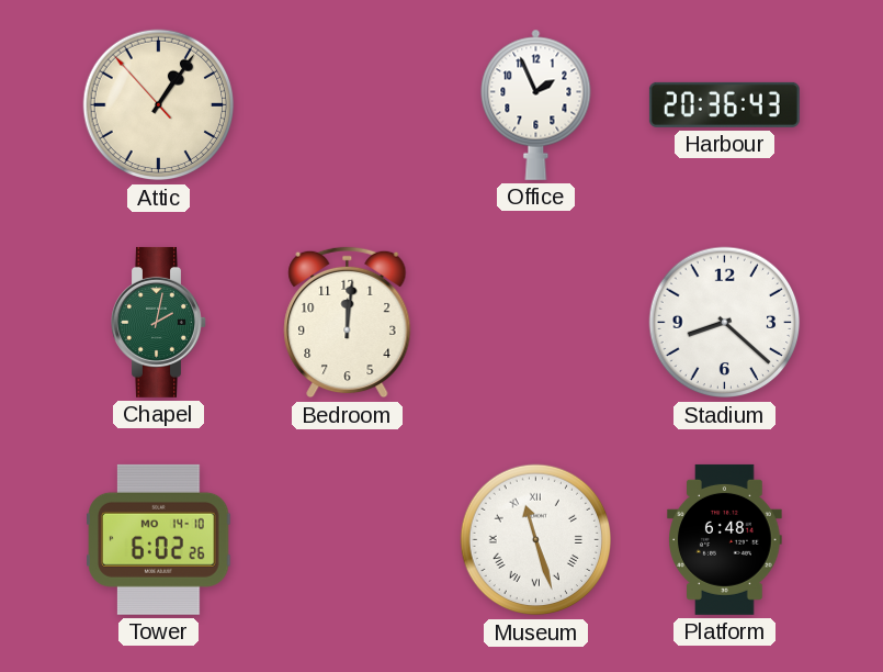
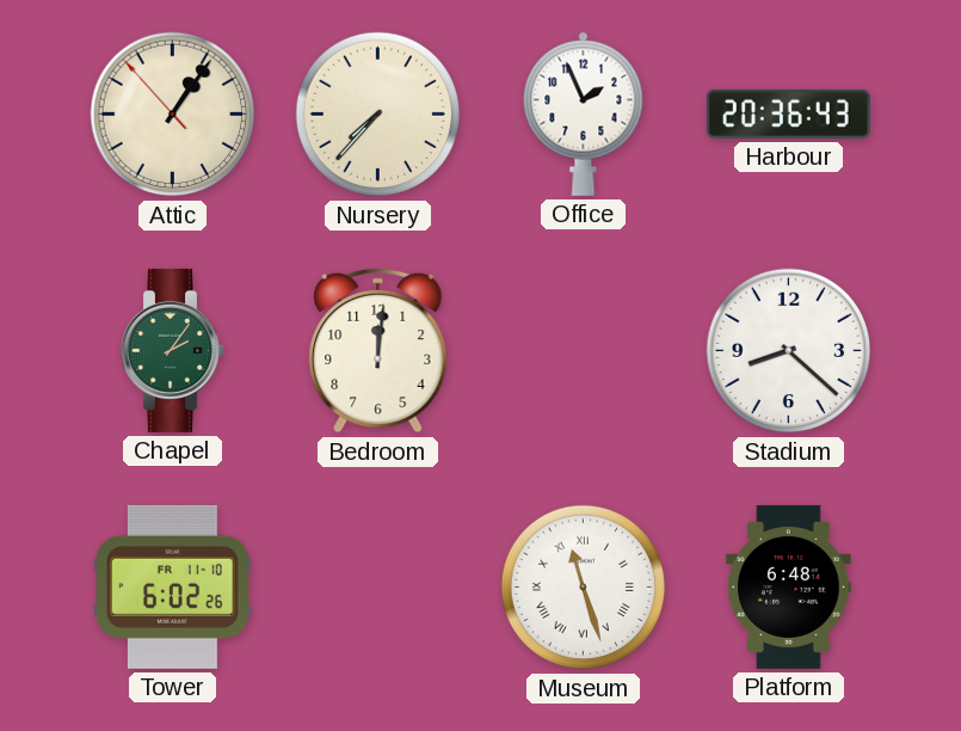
Nursery: none -> 7:37 (378, 115)
Chapel: 2:02 -> 2:06 (173, 350)
Tower date: MO 14-10 -> FR 11-10 (173, 586)
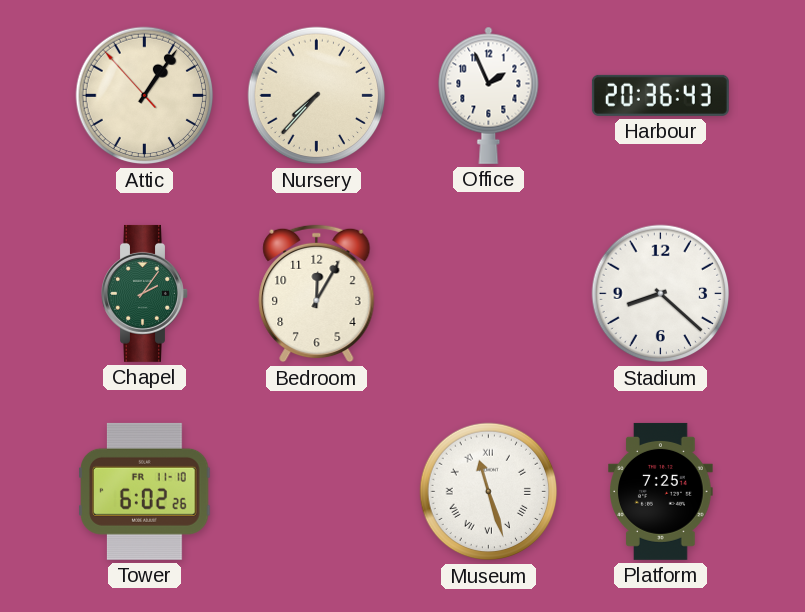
Bedroom: 12:01 -> 12:05 (317, 294)
Platform: 6:48 -> 7:25 (661, 491)
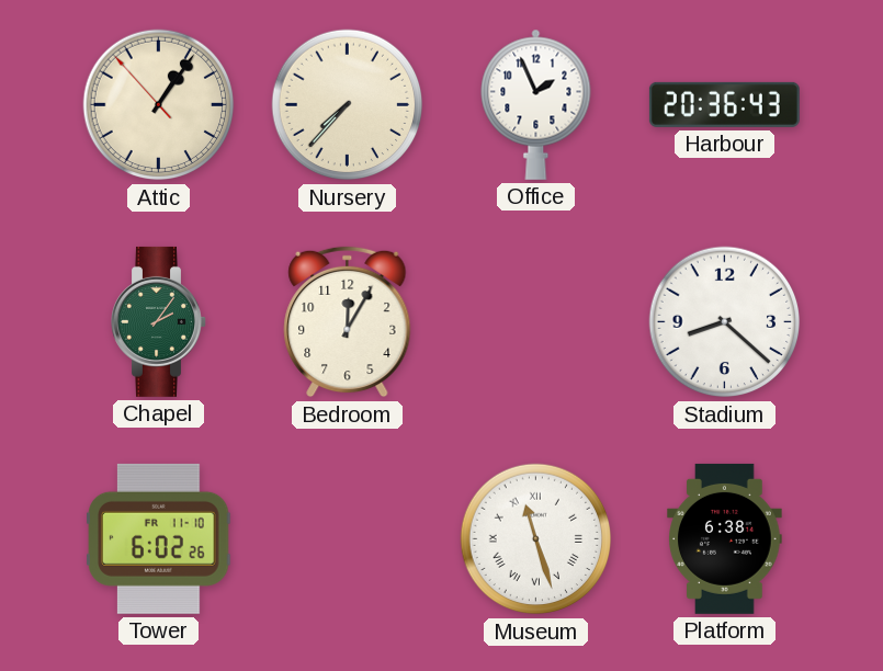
Platform: 7:25 -> 6:38 (725, 538)
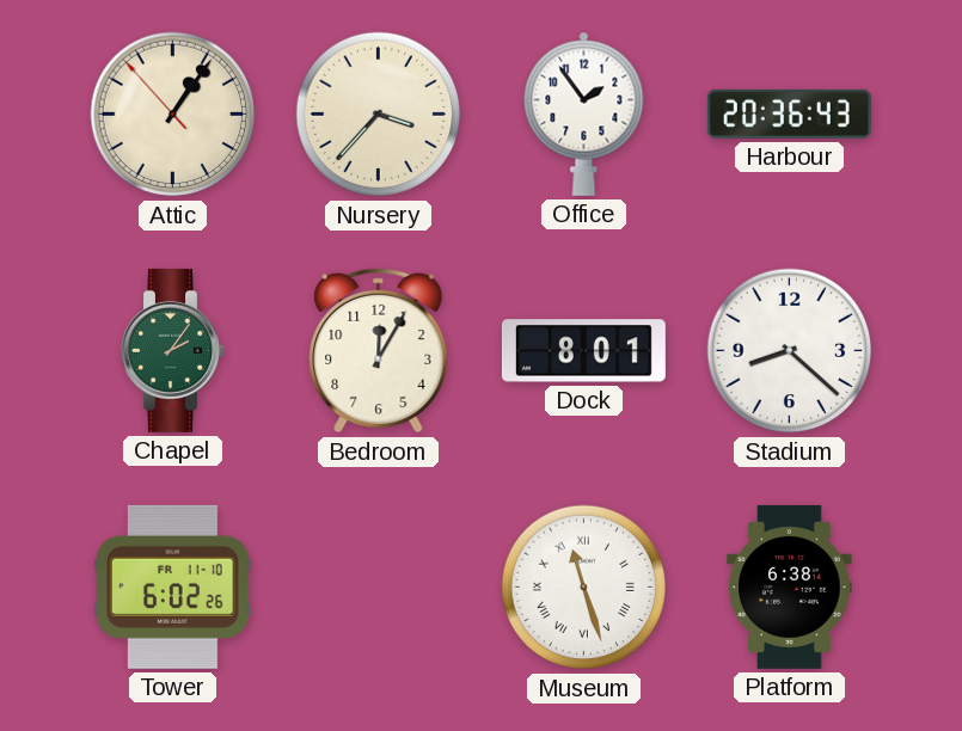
Nursery: 7:37 -> 3:37 (379, 115)
Office: 1:56 -> 1:54 (584, 113)
Dock: none -> 8:01 (583, 351)
